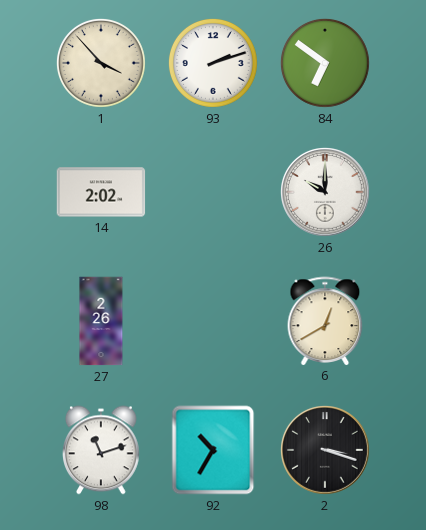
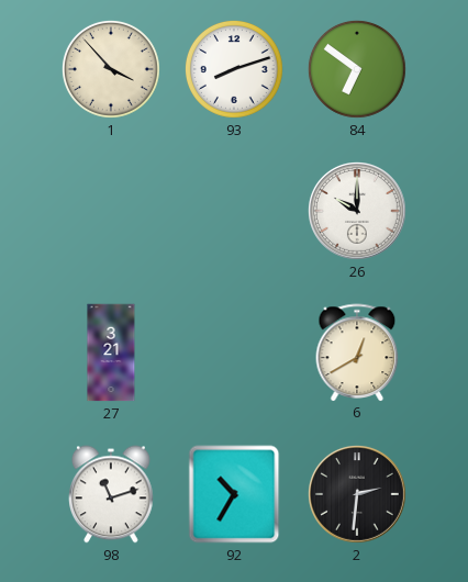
93: 2:12 -> 8:12 (235, 70)
14: 2:02 -> none (101, 192)
27: 2:26 -> 3:21 (111, 352)
2: 3:18 -> 2:31 (358, 495)
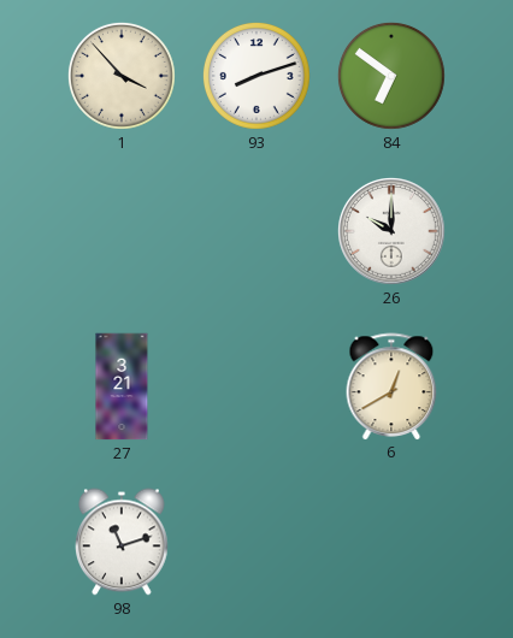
92: 10:35 -> none (234, 494)
2: 2:31 -> none (358, 495)
